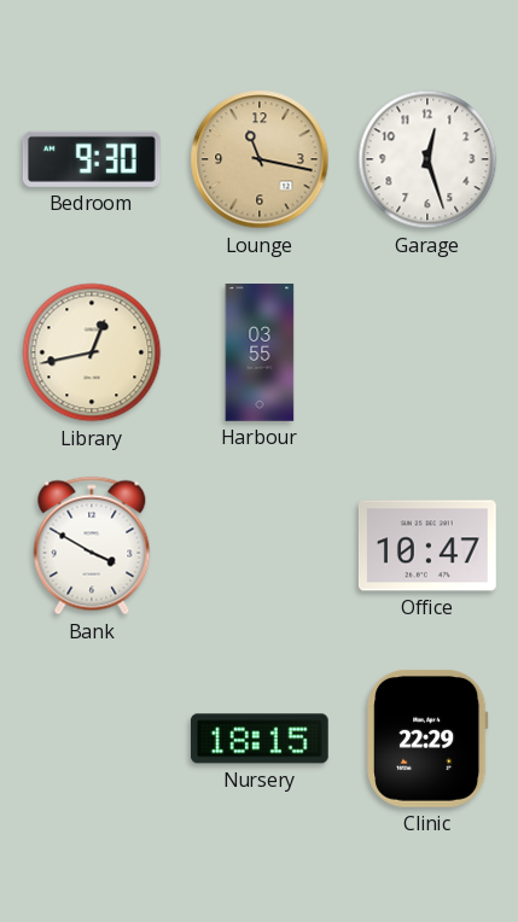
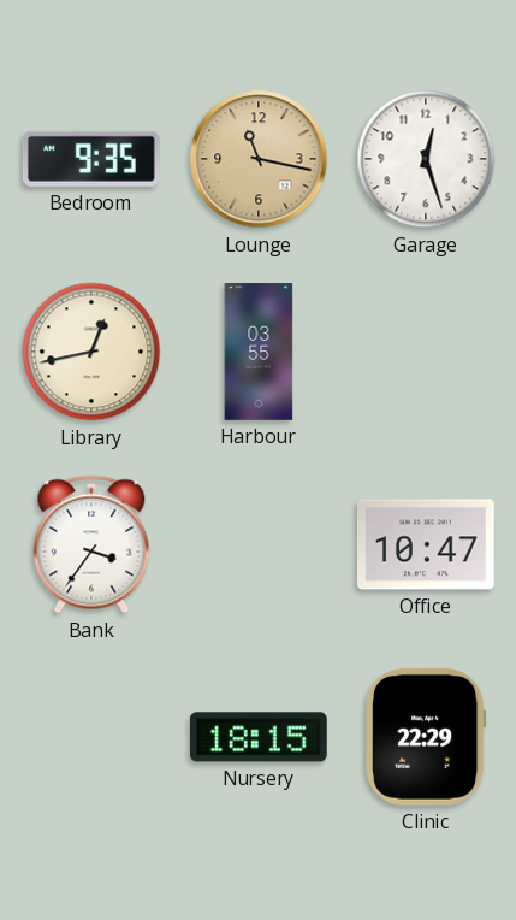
Bedroom: 9:30 -> 9:35 (91, 159)
Bank: 3:50 -> 3:36 (91, 544)
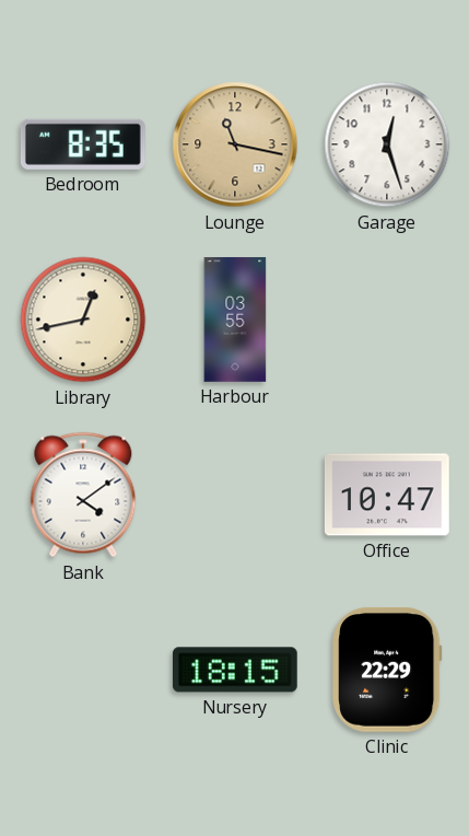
Bedroom: 9:35 -> 8:35 (83, 144)
Bank: 3:36 -> 4:09 (83, 495)
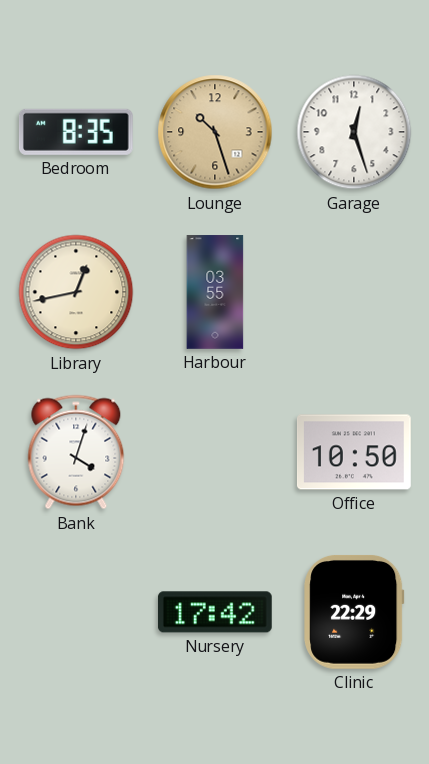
Lounge: 11:17 -> 10:27 (215, 132)
Bank: 4:09 -> 4:03 (76, 452)
Office: 10:47 -> 10:50 (354, 452)
Nursery: 18:15 -> 17:42 (215, 612)
